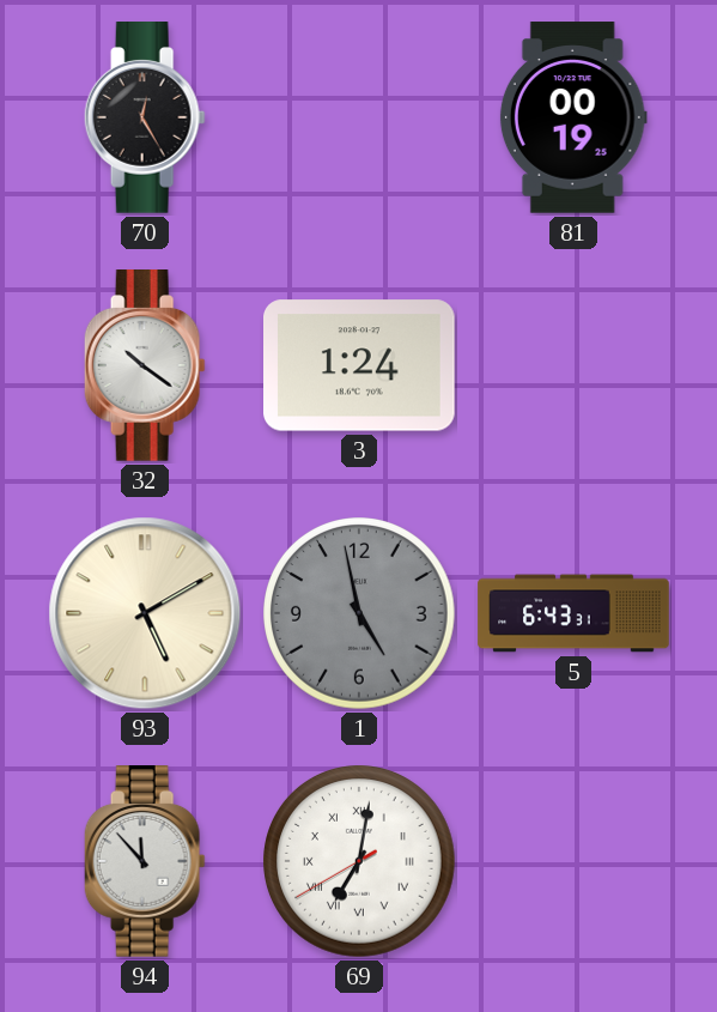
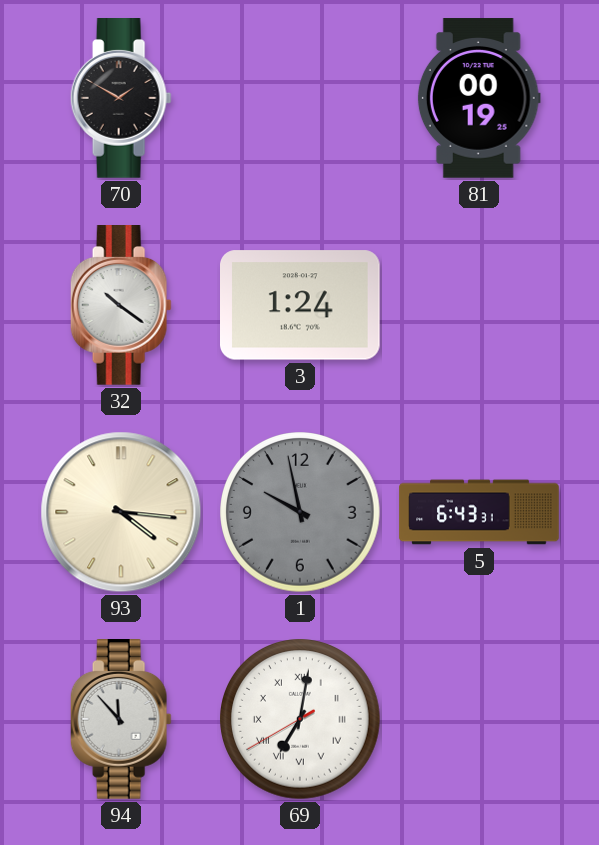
70: 12:25 -> 1:50 (121, 99)
93: 5:10 -> 4:16 (121, 512)
1: 4:58 -> 9:58 (300, 512)
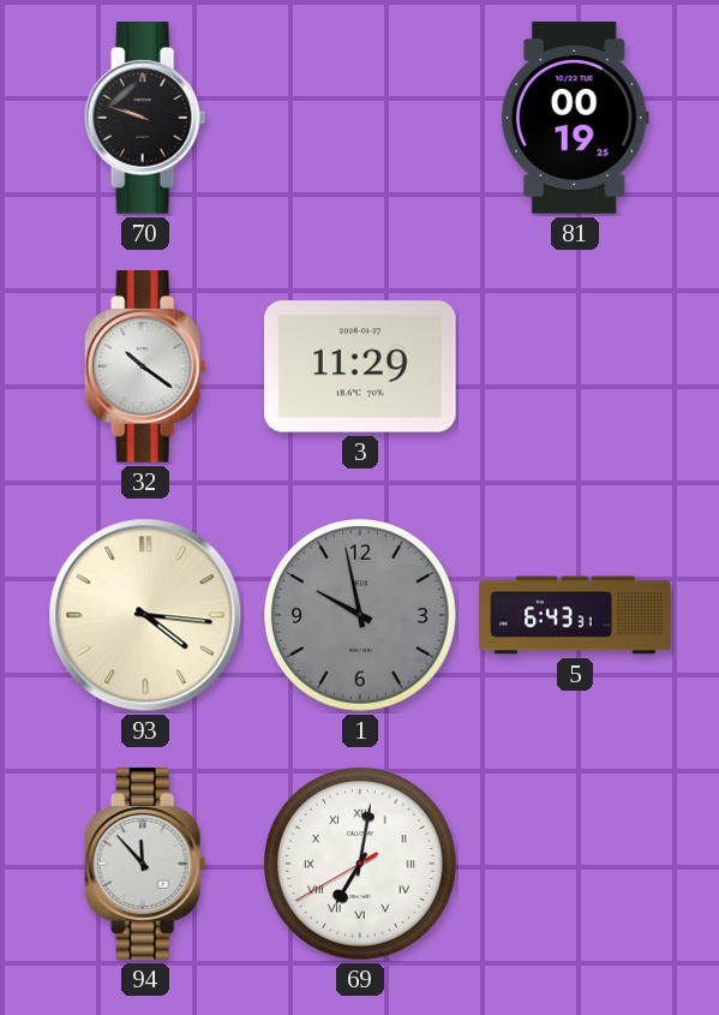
70: 1:50 -> 9:48 (145, 119)
3: 1:24 -> 11:29 (361, 366)
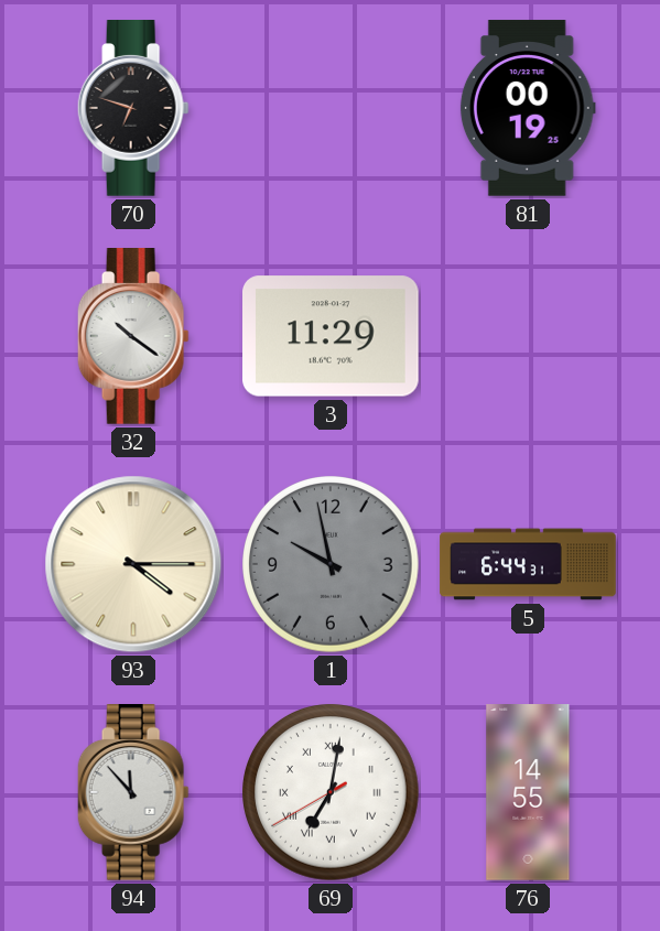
70: 9:48 -> 6:48 (133, 109)
93: 4:16 -> 4:15 (133, 564)
5: 6:43 -> 6:44 (528, 564)
76: none -> 14:55 (528, 792)
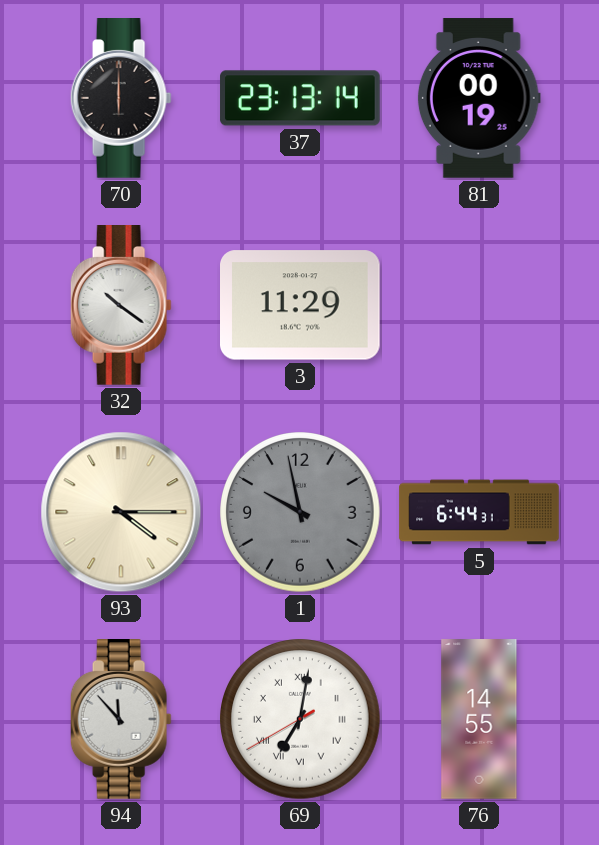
70: 6:48 -> 6:00 (121, 99)
37: none -> 23:13 (300, 98)
